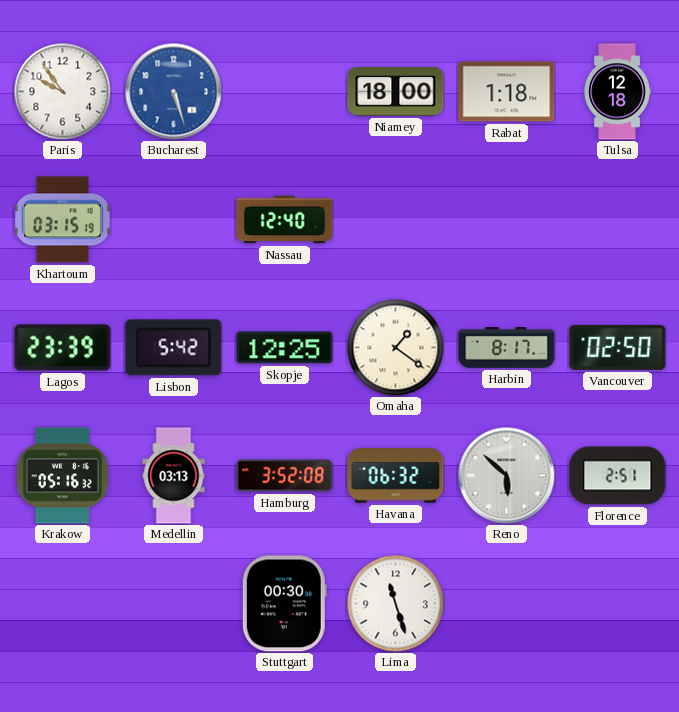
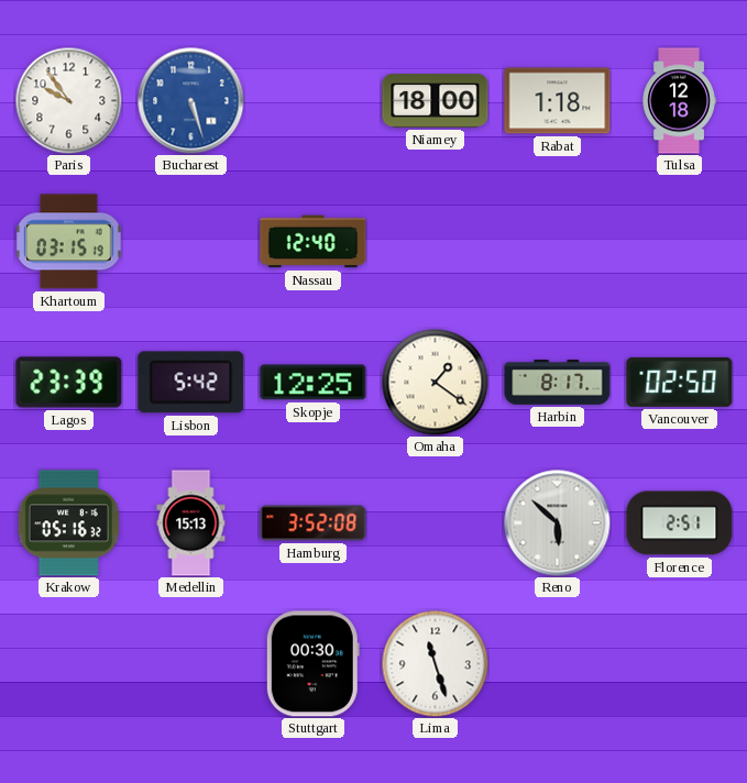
Medellin: 03:13 -> 15:13 (191, 523)
Havana: 06:32 -> none (396, 476)
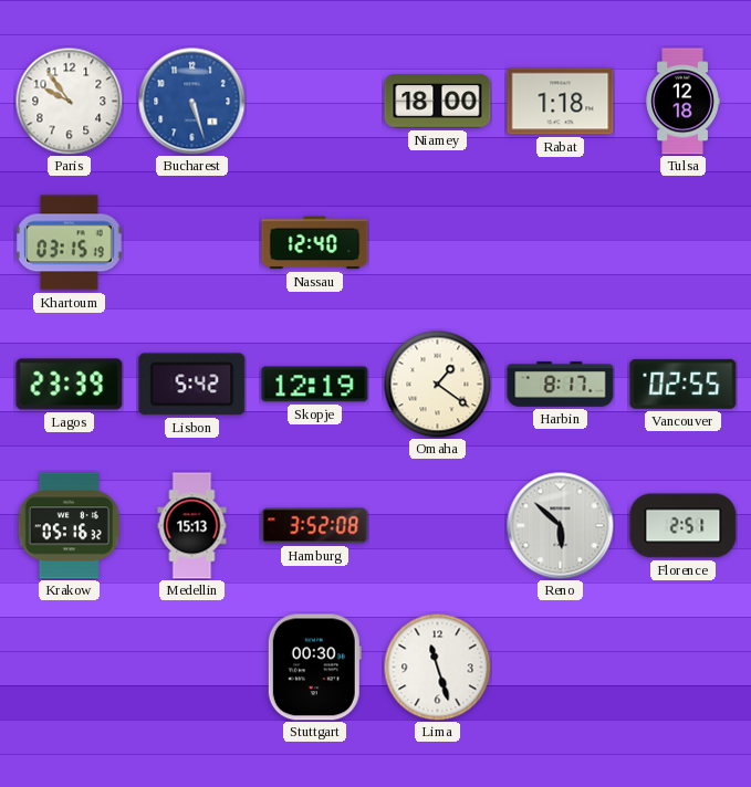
Skopje: 12:25 -> 12:19 (315, 385)
Vancouver: 02:50 -> 02:55 (684, 384)
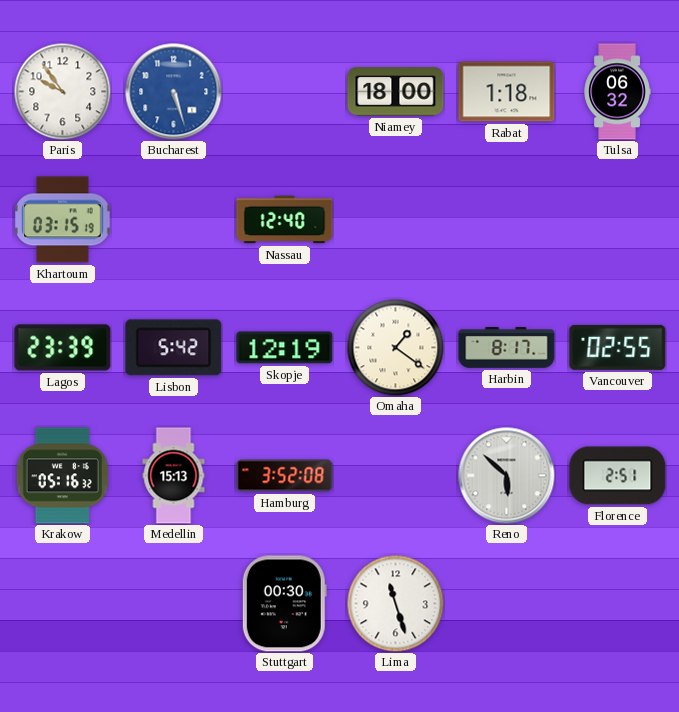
Tulsa: 12:18 -> 06:32 (617, 92)
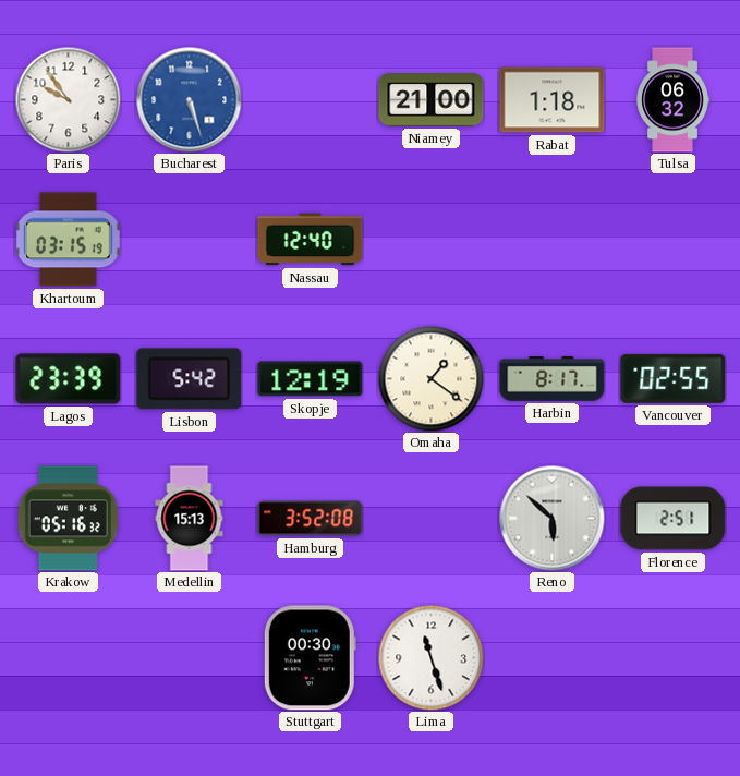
Niamey: 18:00 -> 21:00 (432, 100)
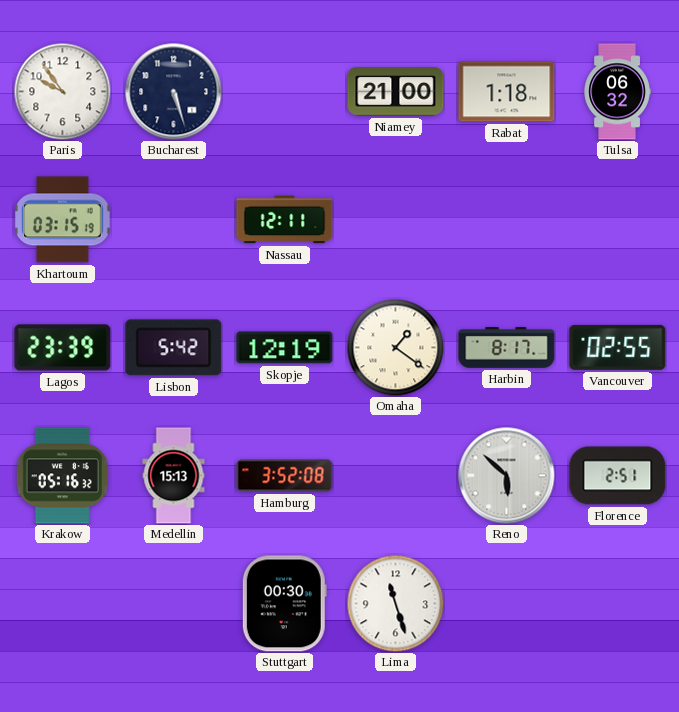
Bucharest dial: blue -> navy (174, 92)
Nassau: 12:40 -> 12:11 (285, 220)
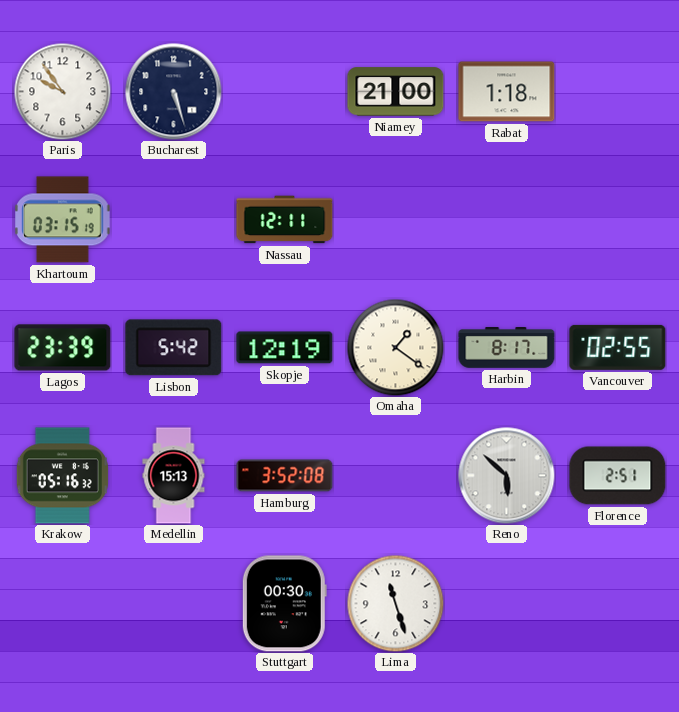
Tulsa: 06:32 -> none (617, 92)
